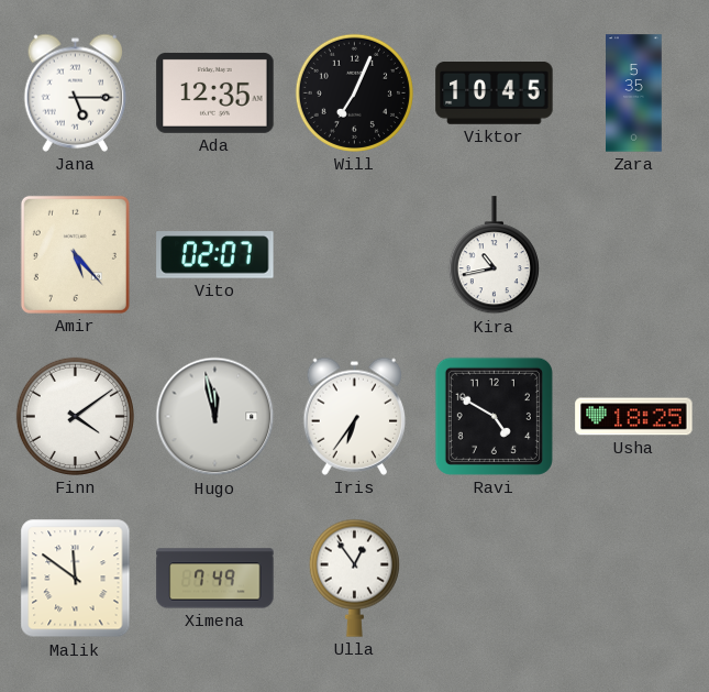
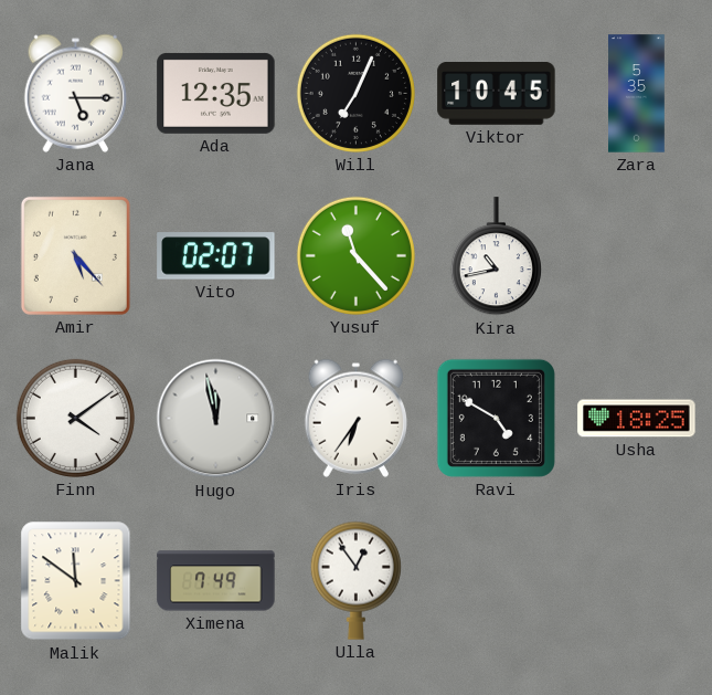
Yusuf: none -> 11:23 (355, 255)
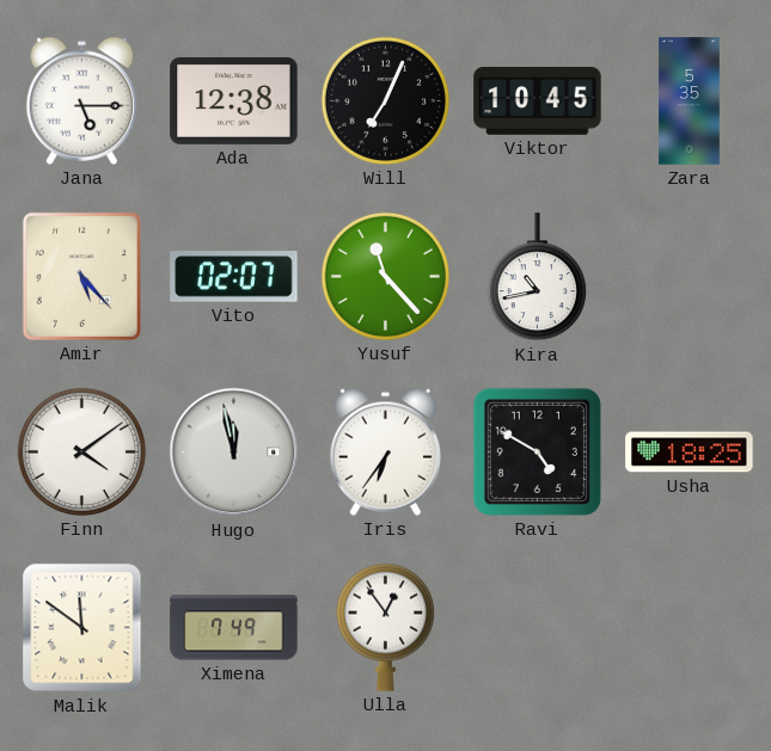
Ada: 12:35 -> 12:38 (234, 100)
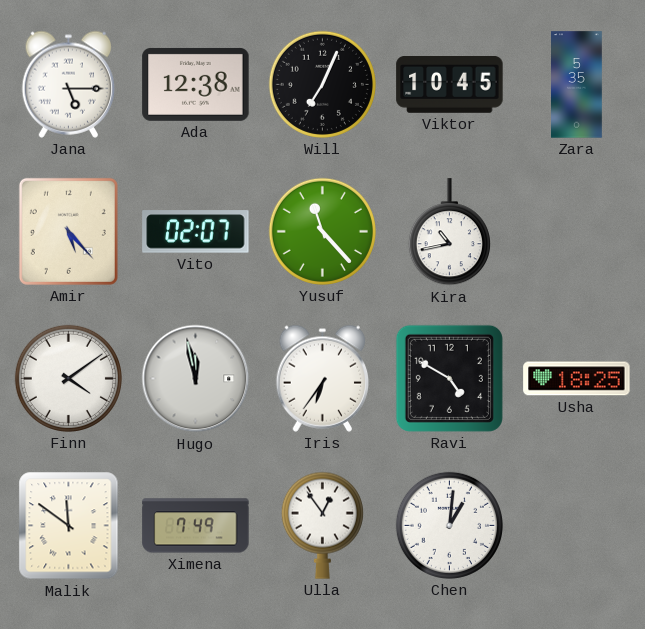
Chen: none -> 1:01 (449, 525)
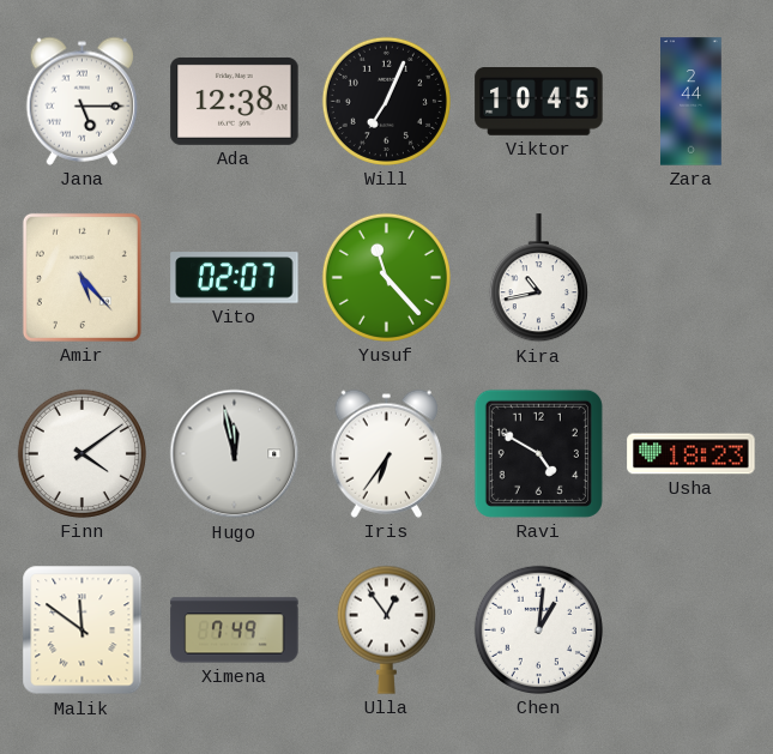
Zara: 5:35 -> 2:44 (692, 102)
Usha: 18:25 -> 18:23 (692, 454)
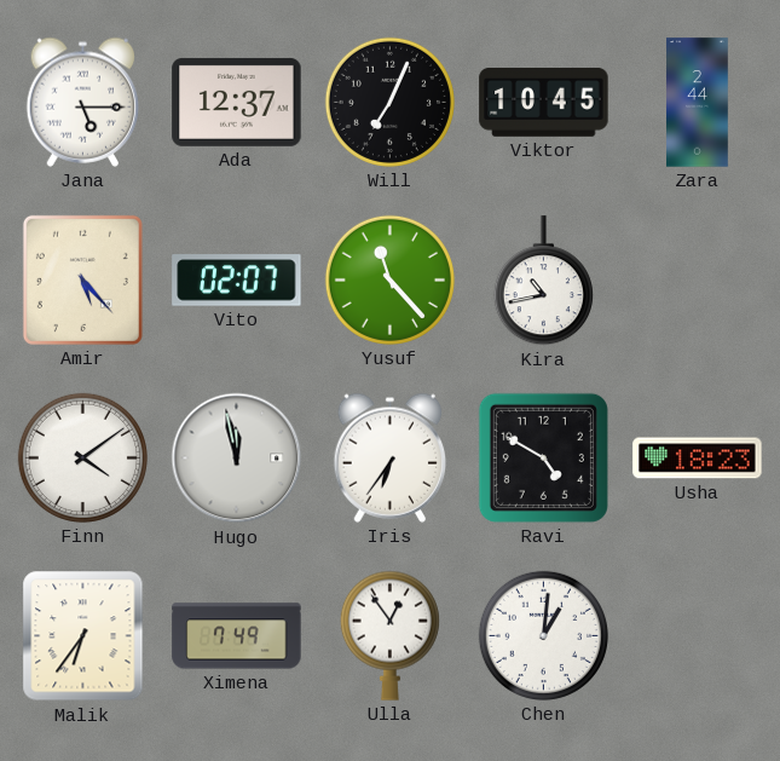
Ada: 12:38 -> 12:37 (237, 102)
Malik: 11:51 -> 6:36 (83, 636)
